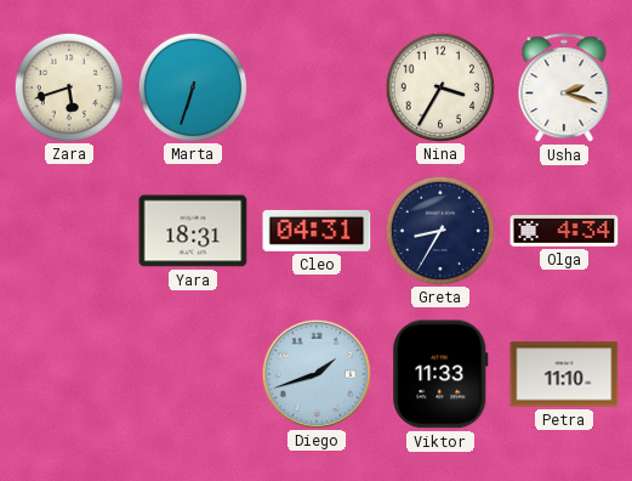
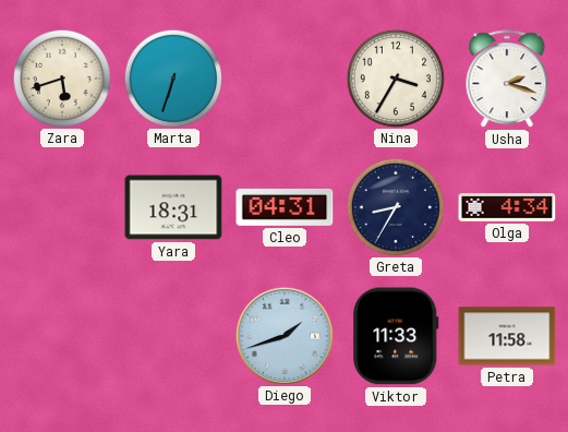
Petra: 11:10 -> 11:58 (507, 336)
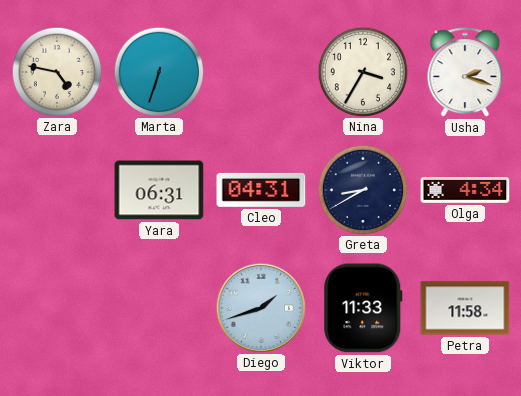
Zara: 5:42 -> 4:47 (56, 71)
Yara: 18:31 -> 06:31 (159, 190)
Greta: 8:35 -> 8:40 (362, 189)
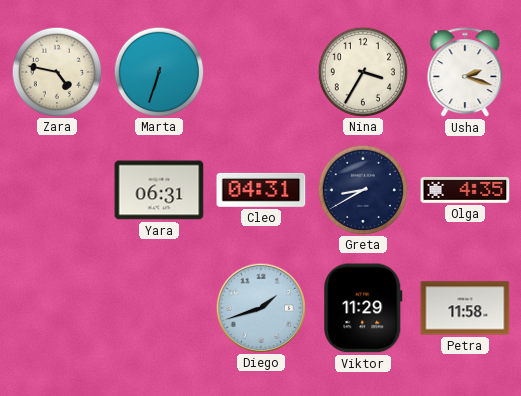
Olga: 4:34 -> 4:35 (465, 191)
Viktor: 11:33 -> 11:29 (363, 308)
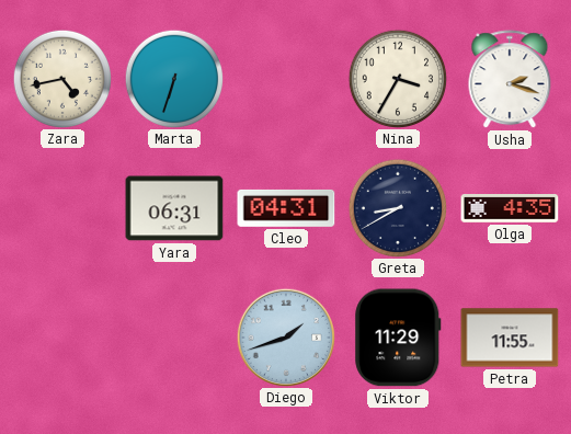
Zara: 4:47 -> 4:43 (61, 78)
Petra: 11:58 -> 11:55 (510, 338)
